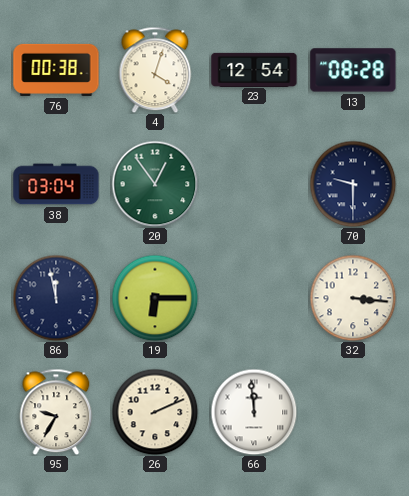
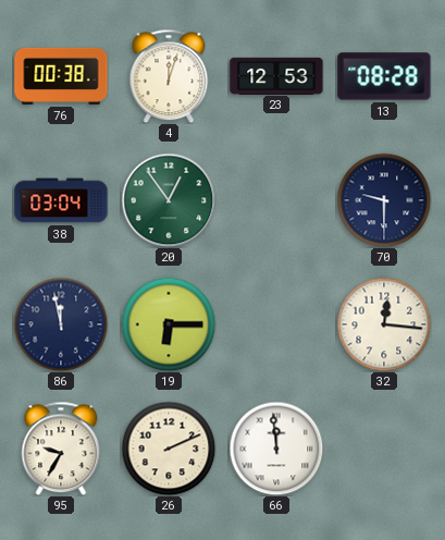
4: 4:03 -> 12:03 (169, 76)
23: 12:54 -> 12:53 (276, 75)
32: 3:16 -> 12:16 (384, 324)
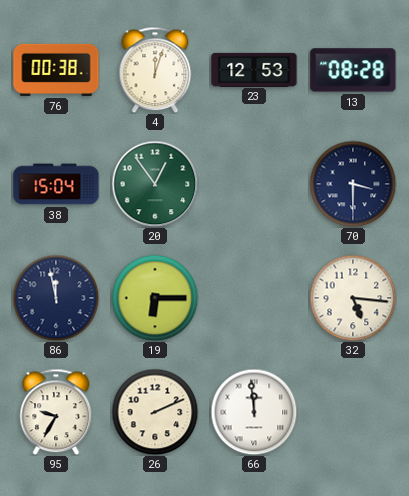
38: 03:04 -> 15:04 (56, 184)
70: 9:30 -> 3:30 (353, 184)
32: 12:16 -> 5:16 (353, 298)
